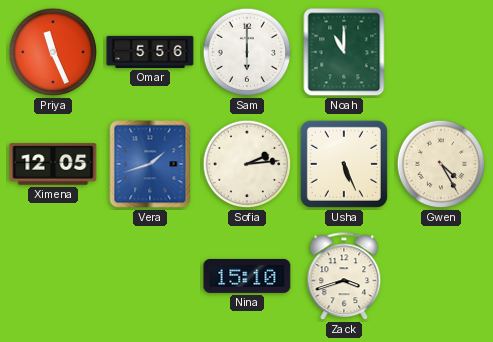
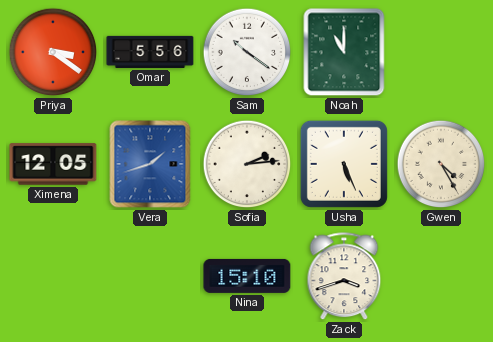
Priya: 11:26 -> 3:21 (53, 52)
Sam: 6:00 -> 10:21 (247, 52)
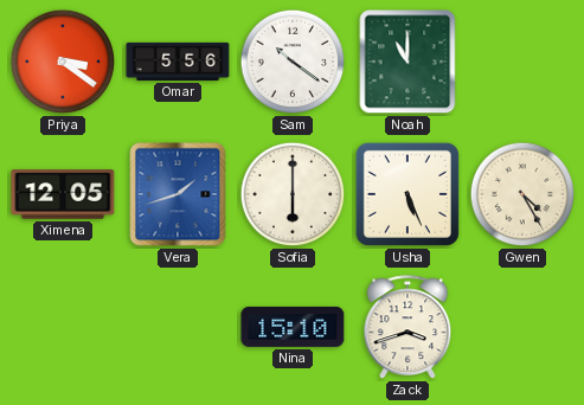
Sofia: 2:14 -> 6:00 (293, 194)
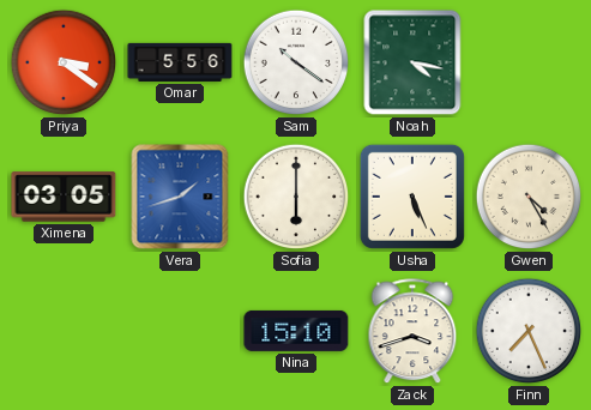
Noah: 11:00 -> 4:17 (412, 62)
Ximena: 12:05 -> 03:05 (64, 197)
Finn: none -> 7:26 (529, 331)
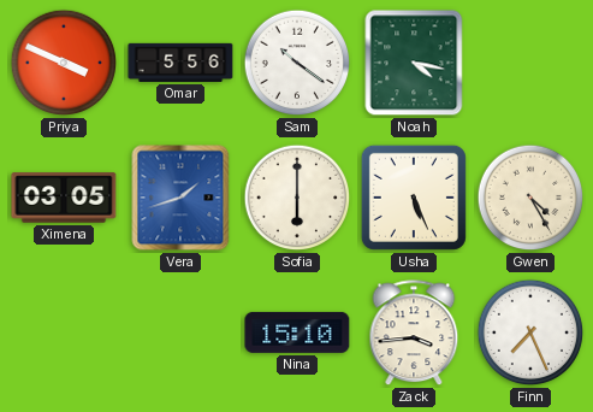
Priya: 3:21 -> 3:49 (64, 63)
Zack: 3:42 -> 3:44 (414, 334)
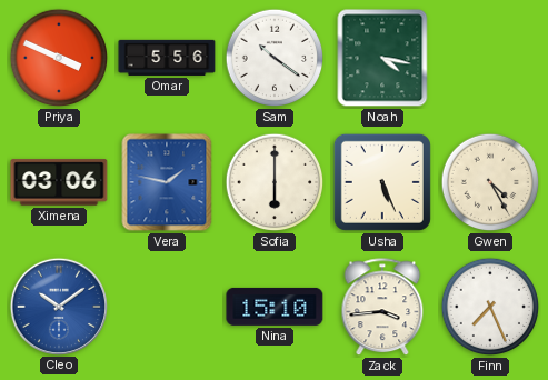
Ximena: 03:05 -> 03:06 (59, 182)
Vera: 1:42 -> 1:47 (167, 182)
Cleo: none -> 10:09 (58, 306)
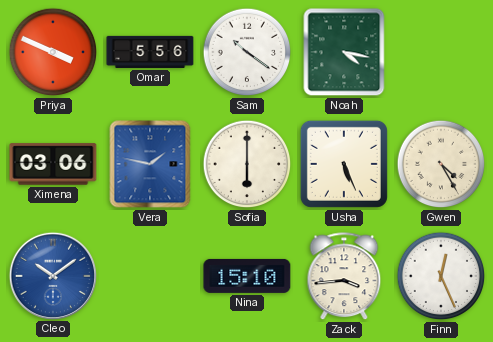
Finn: 7:26 -> 12:26 (441, 276)
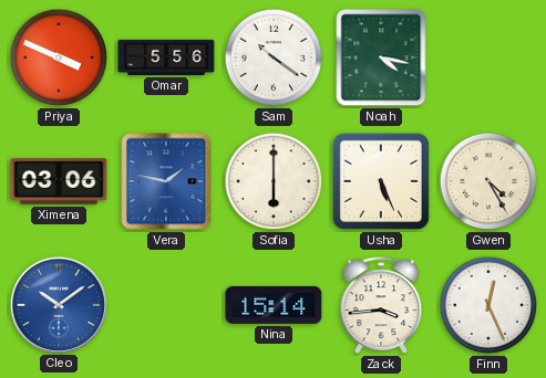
Nina: 15:10 -> 15:14 (274, 305)
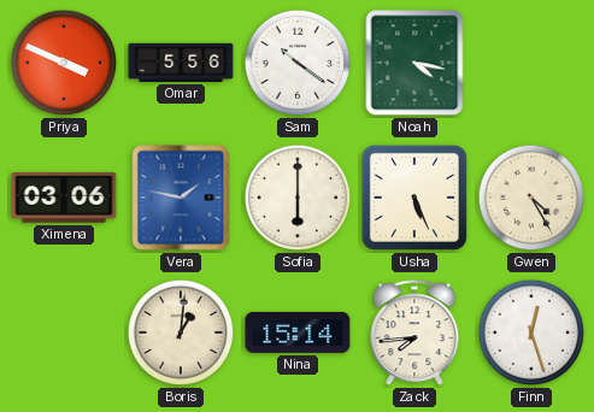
Cleo: 10:09 -> none (58, 304)
Boris: none -> 1:01 (181, 332)
Zack: 3:44 -> 7:44 (414, 334)
Finn: 12:26 -> 12:27 (531, 332)
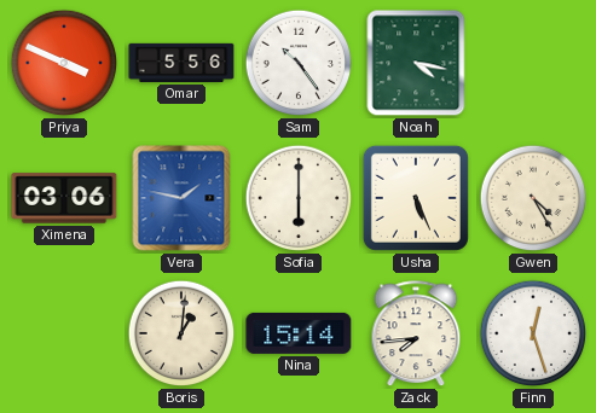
Sam: 10:21 -> 10:24 (299, 63)
